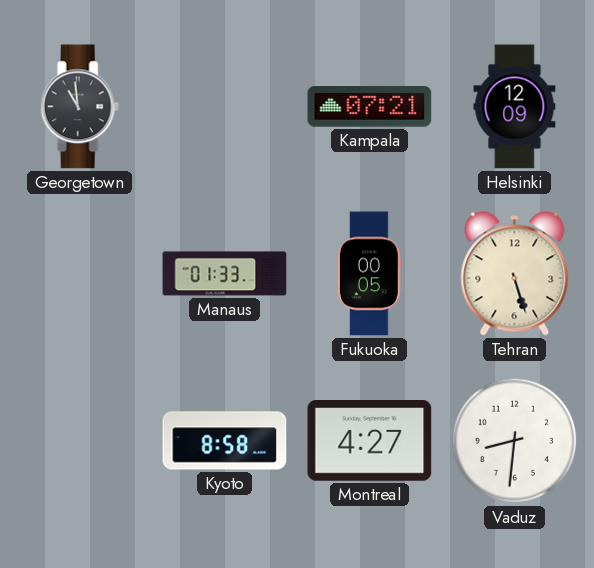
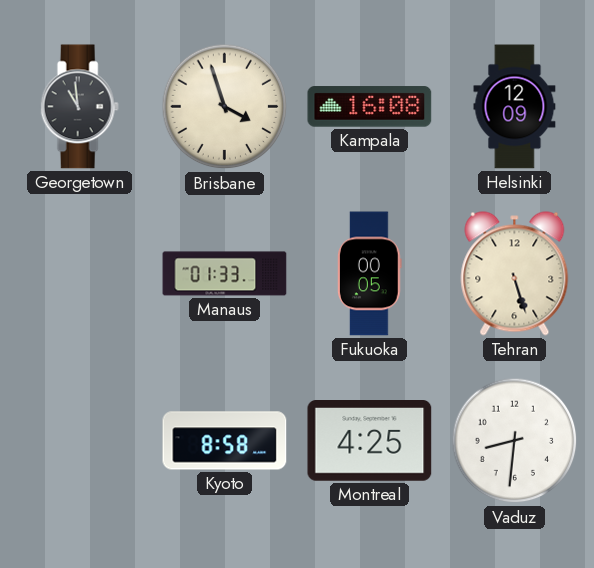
Brisbane: none -> 3:57 (225, 107)
Kampala: 07:21 -> 16:08 (370, 107)
Montreal: 4:27 -> 4:25 (370, 441)
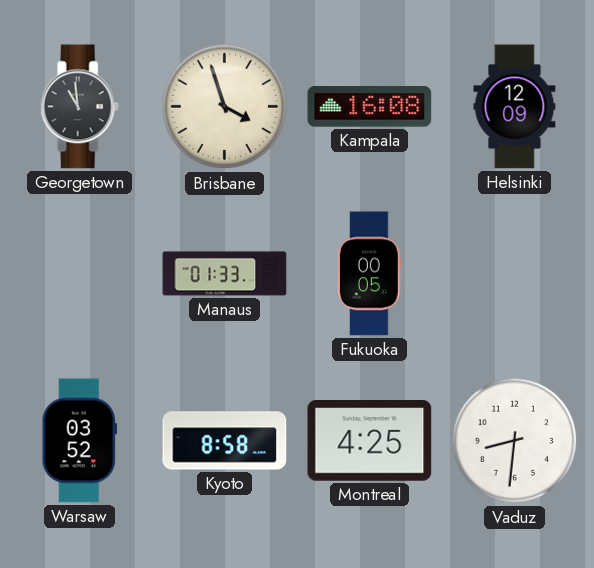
Tehran: 5:27 -> none (515, 274)
Warsaw: none -> 03:52 (79, 441)
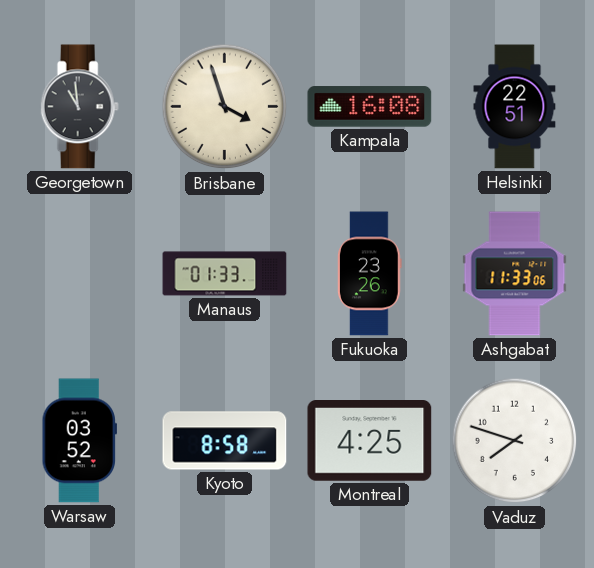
Helsinki: 12:09 -> 22:51 (515, 107)
Fukuoka: 00:05 -> 23:26 (370, 274)
Ashgabat: none -> 11:33 (515, 274)
Vaduz: 8:31 -> 7:48 (515, 441)
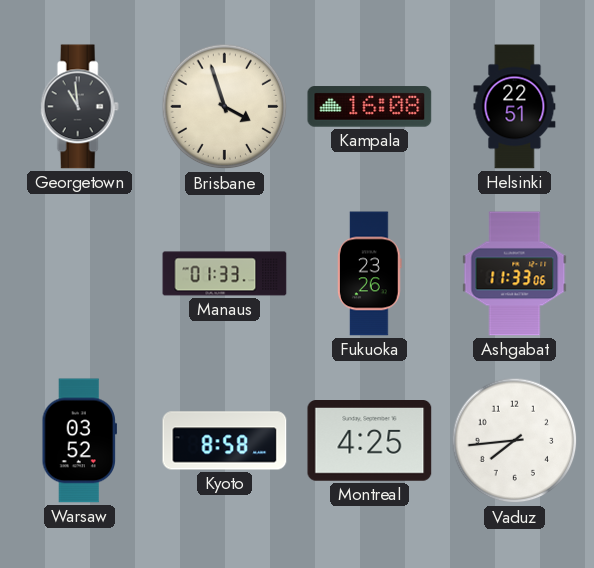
Vaduz: 7:48 -> 7:44 (515, 441)
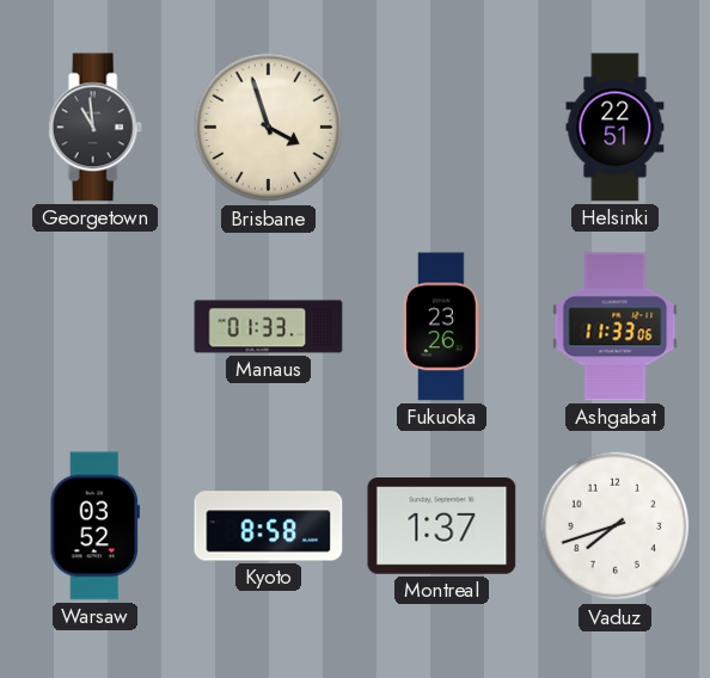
Kampala: 16:08 -> none (370, 107)
Montreal: 4:25 -> 1:37 (442, 526)
Vaduz: 7:44 -> 7:42 (616, 526)
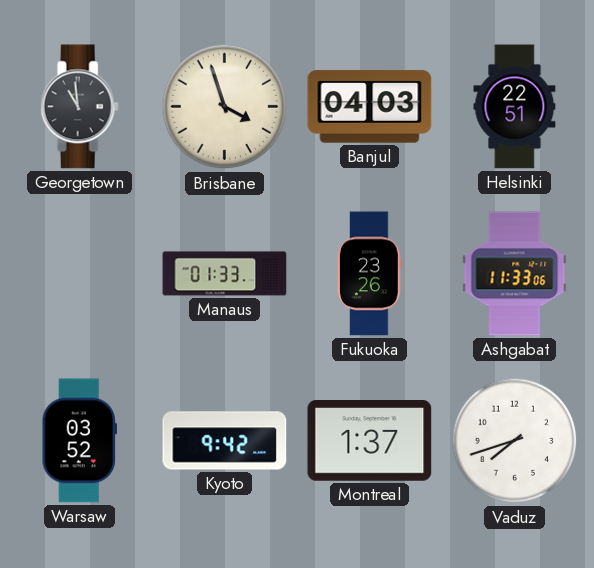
Banjul: none -> 04:03 (370, 107)
Kyoto: 8:58 -> 9:42 (225, 441)
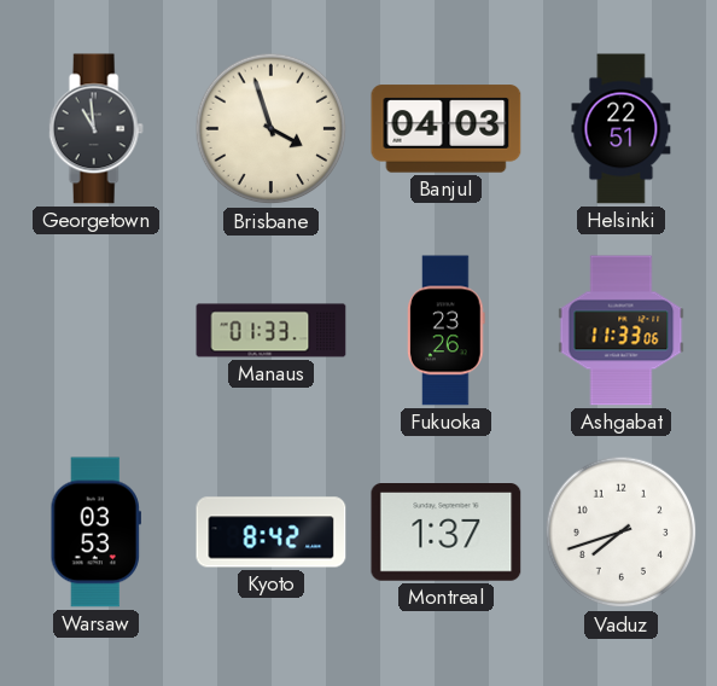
Warsaw: 03:52 -> 03:53 (95, 533)
Kyoto: 9:42 -> 8:42 (272, 533)
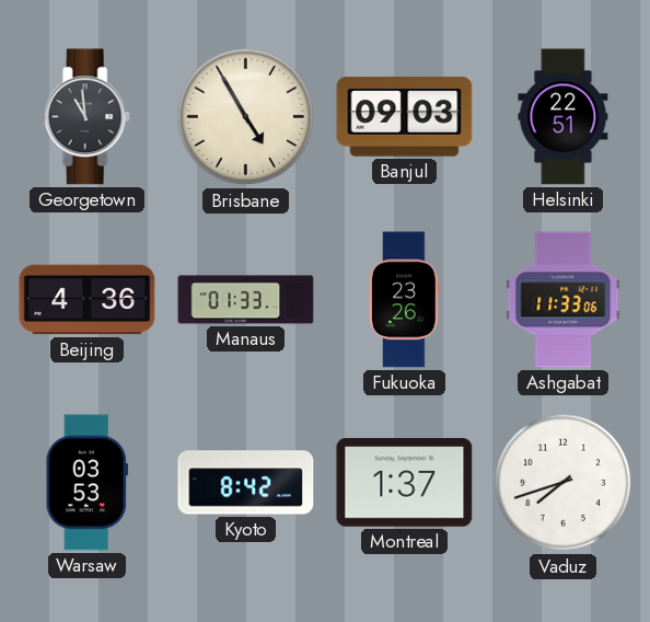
Brisbane: 3:57 -> 4:55 (246, 117)
Banjul: 04:03 -> 09:03 (405, 117)
Beijing: none -> 4:36 (88, 300)
